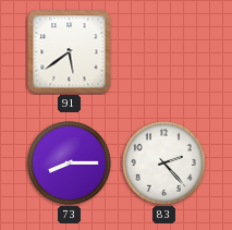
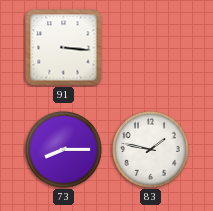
91: 5:39 -> 3:16 (64, 48)
83: 2:23 -> 1:47 (151, 150)
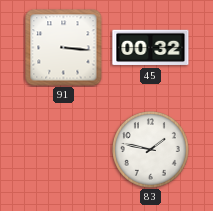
45: none -> 00:32 (151, 48)
73: 8:15 -> none (64, 150)
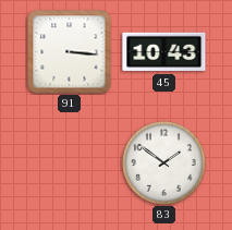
45: 00:32 -> 10:43 (164, 52)
83: 1:47 -> 1:51 (164, 164)
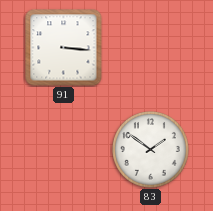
45: 10:43 -> none (164, 52)
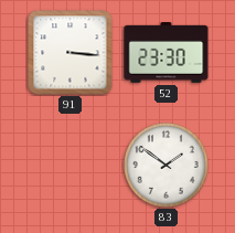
52: none -> 23:30 (167, 53)
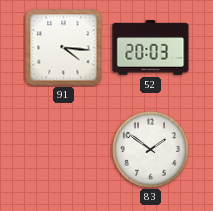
91: 3:16 -> 4:16 (64, 48)
52: 23:30 -> 20:03 (151, 48)
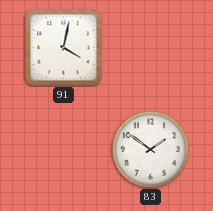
91: 4:16 -> 4:02 (64, 48)
52: 20:03 -> none (151, 48)
